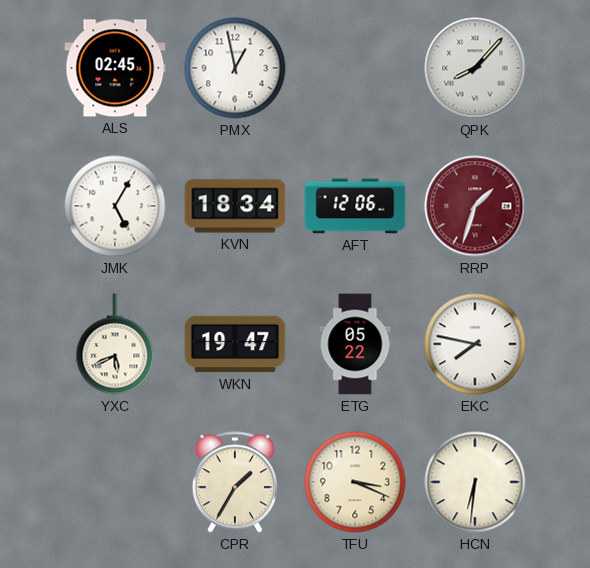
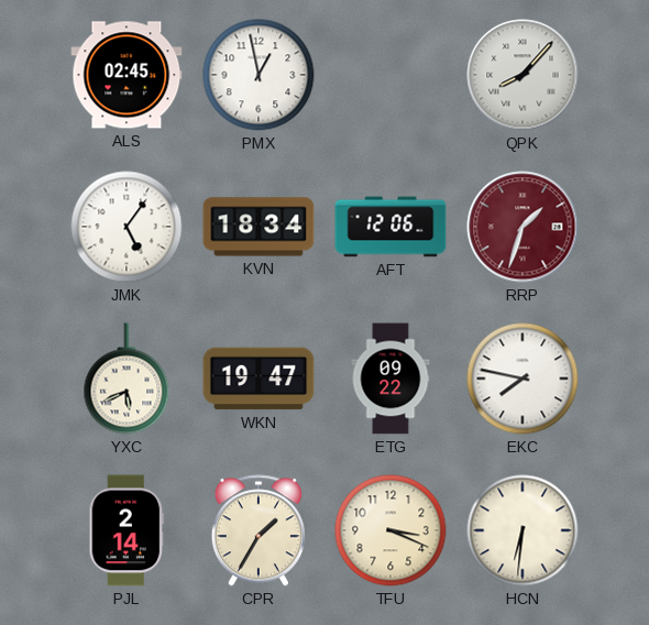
JMK: 5:05 -> 5:06 (127, 227)
ETG: 05:22 -> 09:22 (391, 379)
PJL: none -> 2:14 (127, 530)
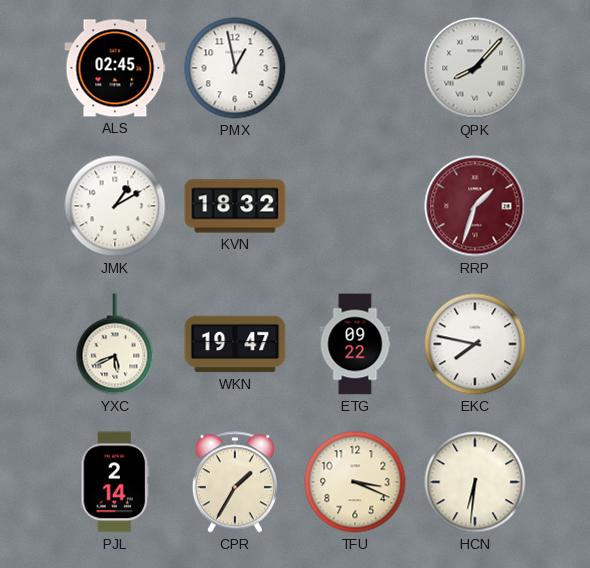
JMK: 5:06 -> 1:10 (115, 206)
KVN: 18:34 -> 18:32 (235, 206)
AFT: 12:06 -> none (391, 227)
